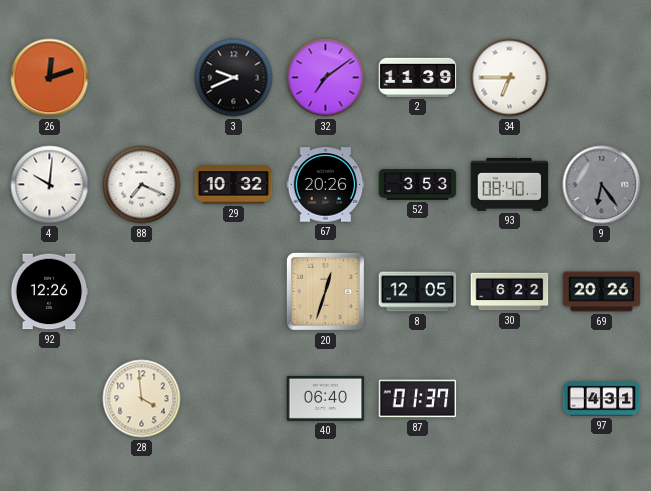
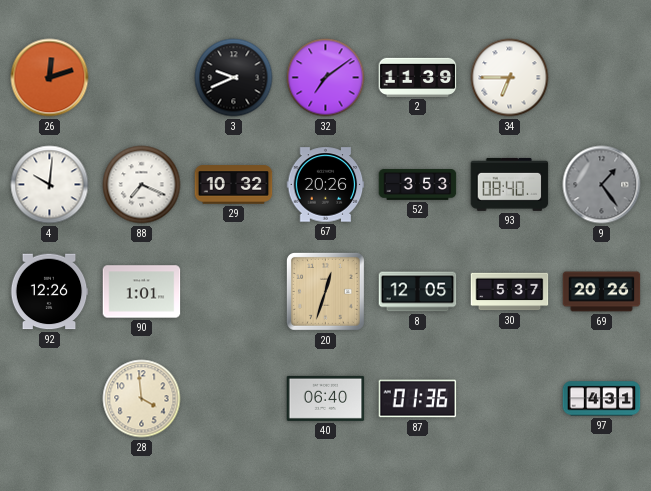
9: 6:24 -> 1:24 (602, 185)
90: none -> 1:01 (142, 292)
30: 6:22 -> 5:37 (510, 292)
87: 01:37 -> 01:36 (418, 399)
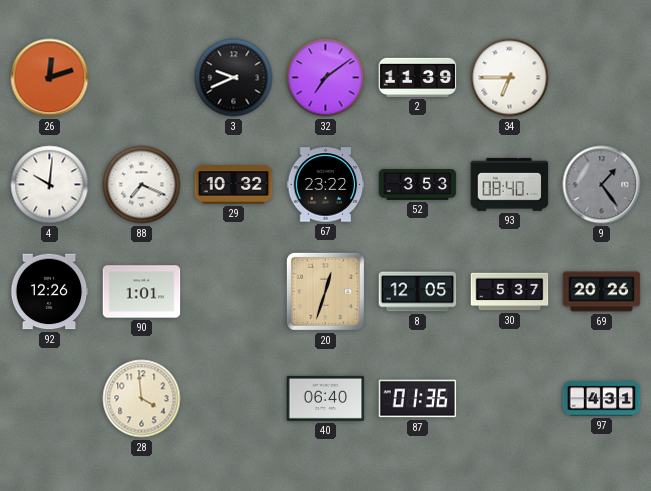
67: 20:26 -> 23:22 (326, 185)
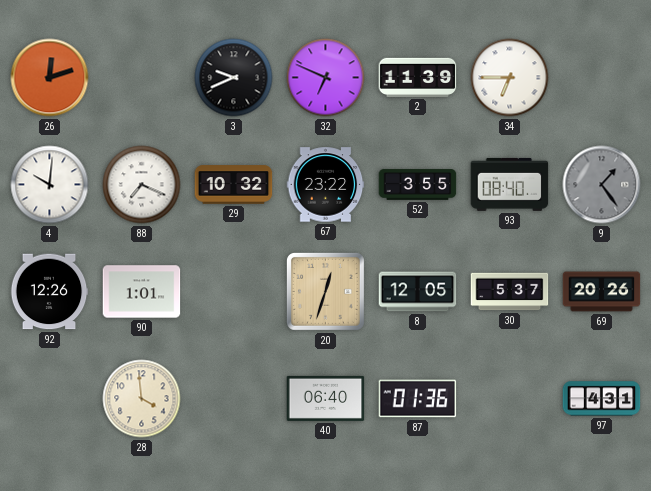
32: 7:09 -> 6:49 (326, 78)
52: 3:53 -> 3:55 (418, 185)
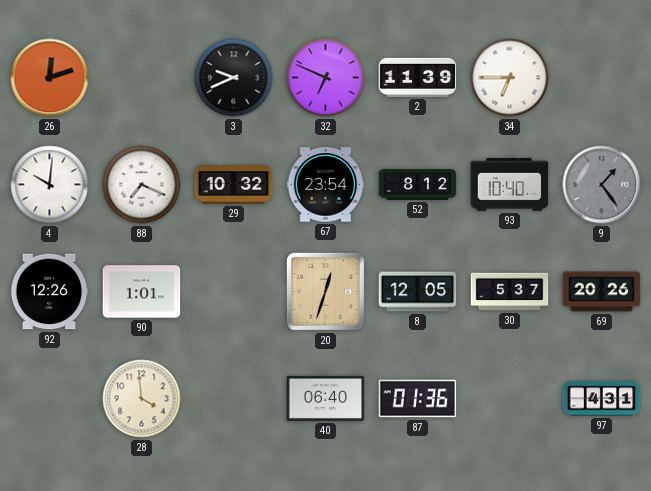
67: 23:22 -> 23:54 (326, 185)
52: 3:55 -> 8:12 (418, 185)
93: 08:40 -> 10:40 (510, 184)
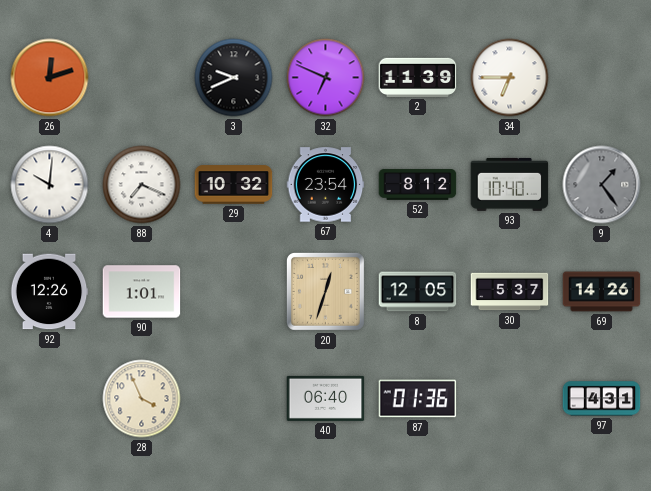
69: 20:26 -> 14:26 (602, 292)
28: 3:59 -> 3:56 (142, 399)
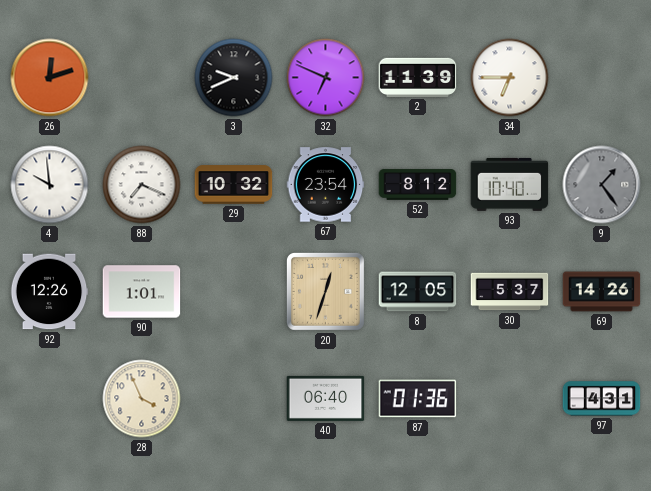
4: 10:01 -> 9:59 (50, 185)
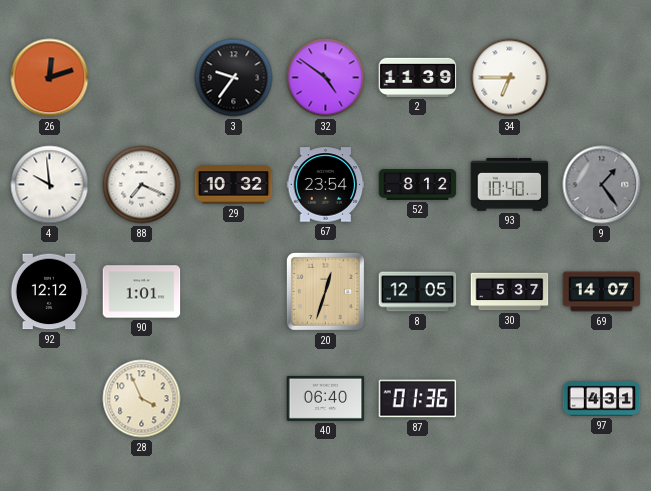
3: 9:41 -> 9:36 (234, 78)
32: 6:49 -> 4:51 (326, 78)
92: 12:26 -> 12:12 (49, 292)
69: 14:26 -> 14:07 (602, 292)
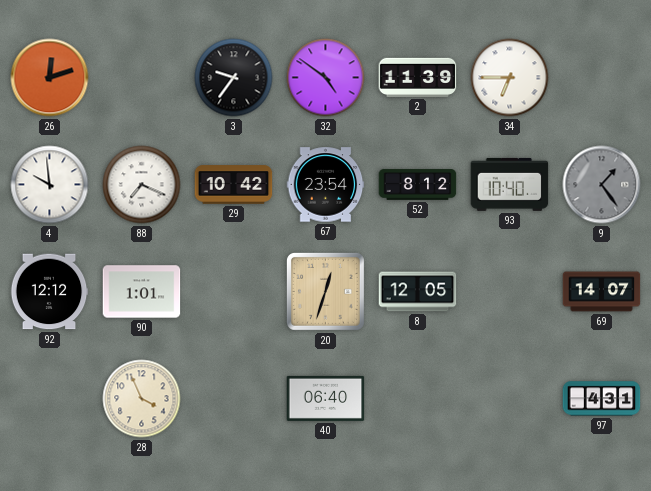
29: 10:32 -> 10:42 (234, 185)
30: 5:37 -> none (510, 292)
87: 01:36 -> none (418, 399)
